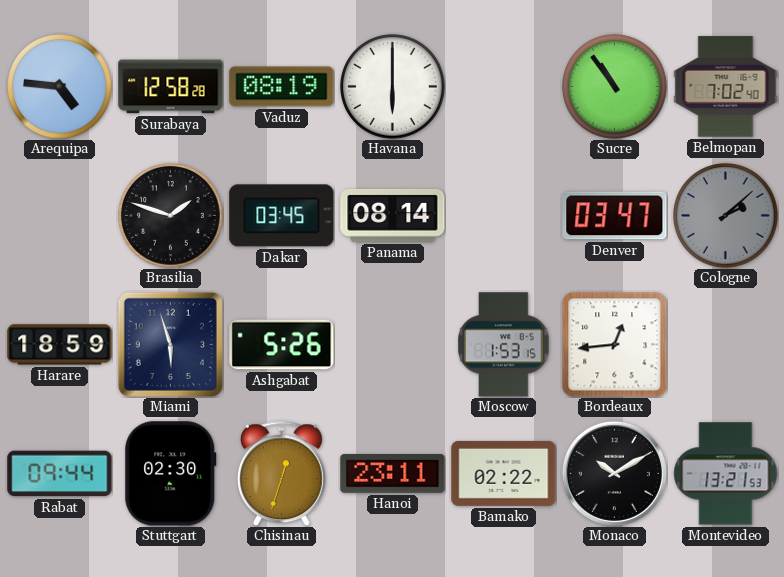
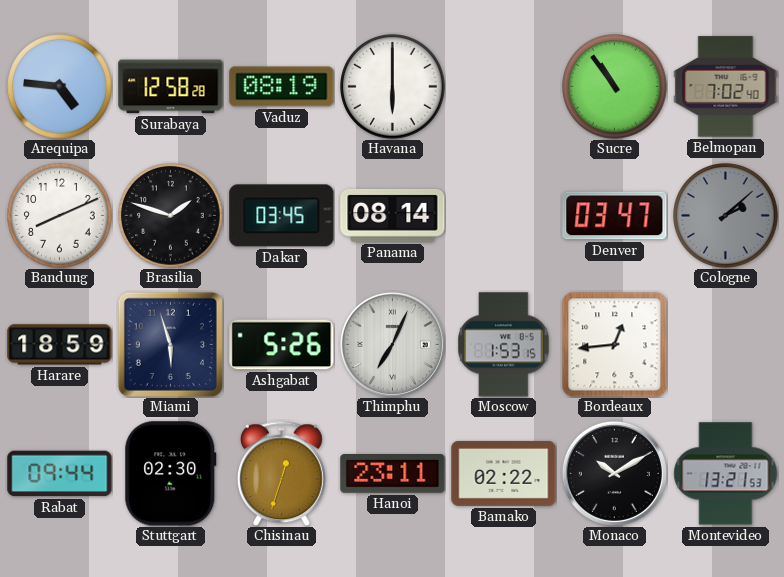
Bandung: none -> 8:11 (60, 216)
Thimphu: none -> 7:04 (392, 344)
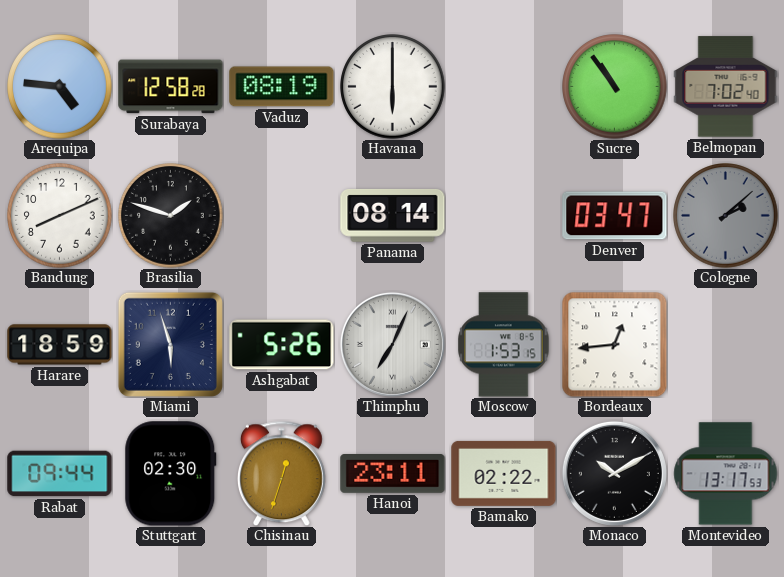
Dakar: 03:45 -> none (282, 216)
Montevideo: 13:21 -> 13:17 (726, 474)
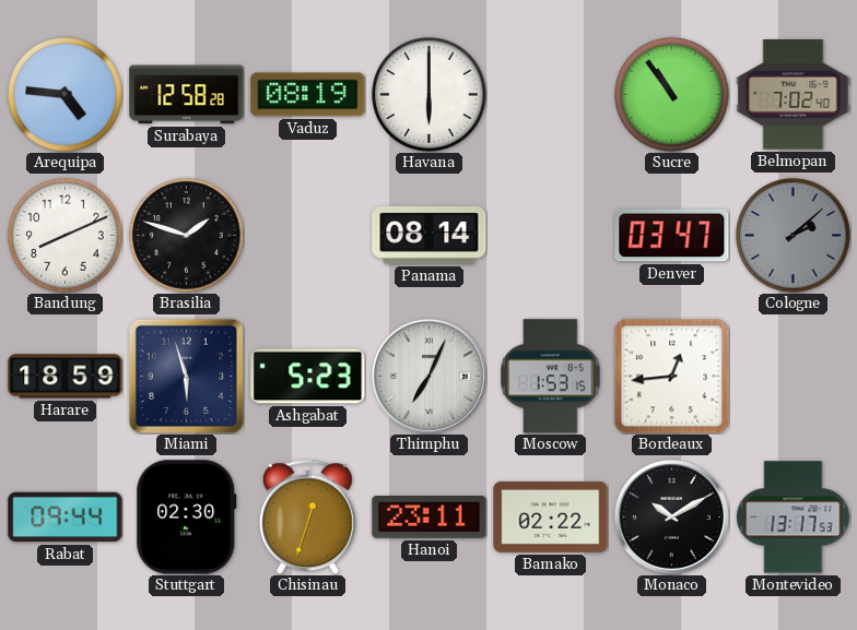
Ashgabat: 5:26 -> 5:23 (308, 377)
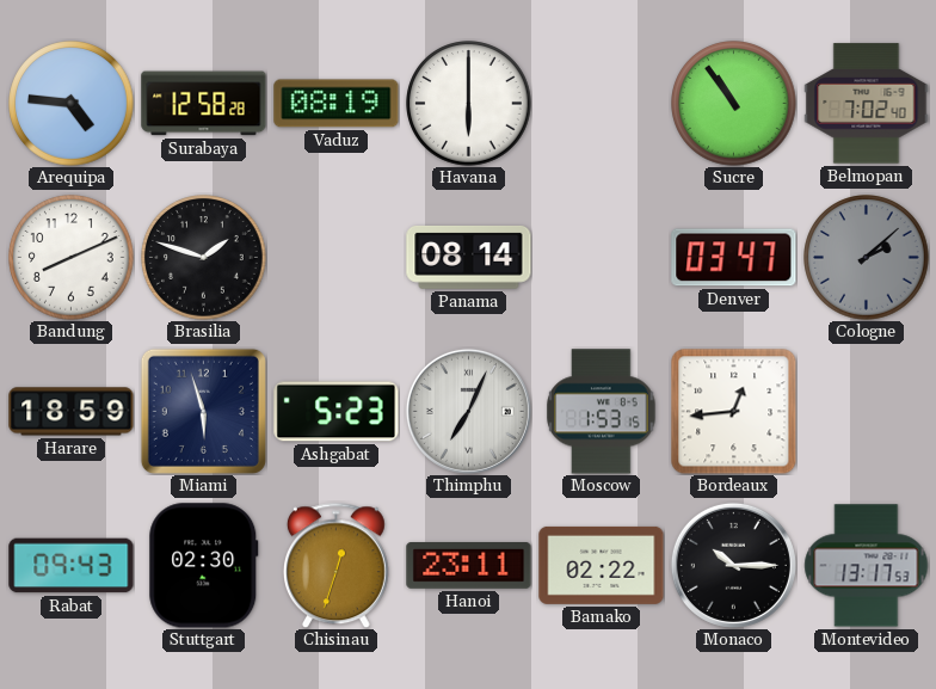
Rabat: 09:44 -> 09:43 (72, 566)
Monaco: 10:10 -> 10:15 (733, 565)
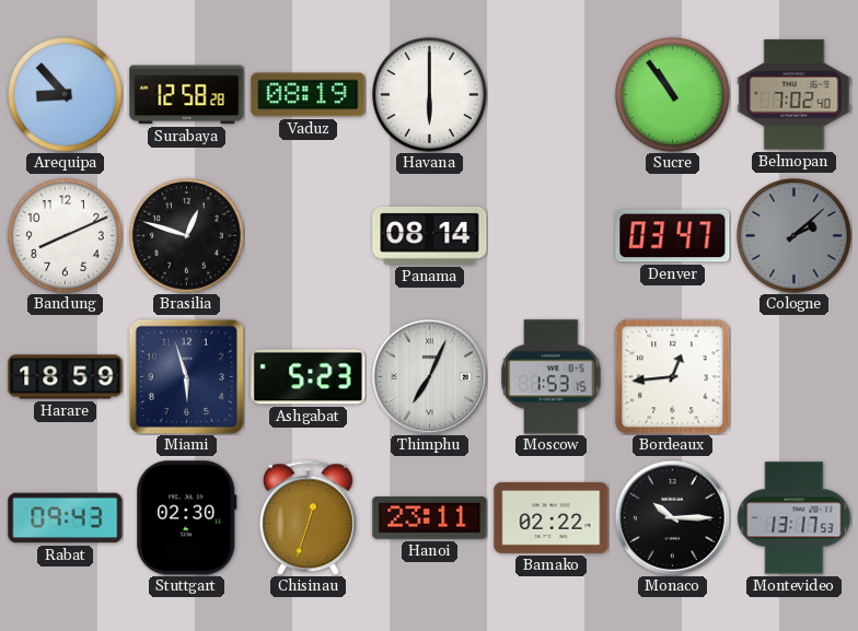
Arequipa: 4:46 -> 8:53 (66, 95)
Brasilia: 1:48 -> 12:48 (187, 236)
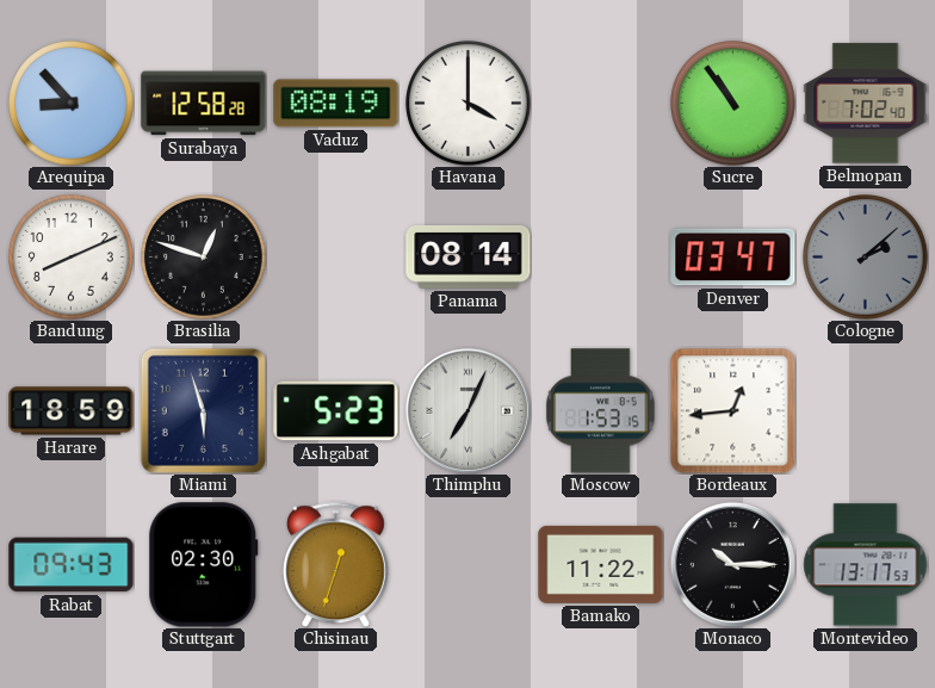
Havana: 6:00 -> 4:00 (469, 104)
Hanoi: 23:11 -> none (430, 518)
Bamako: 02:22 -> 11:22 (601, 564)
